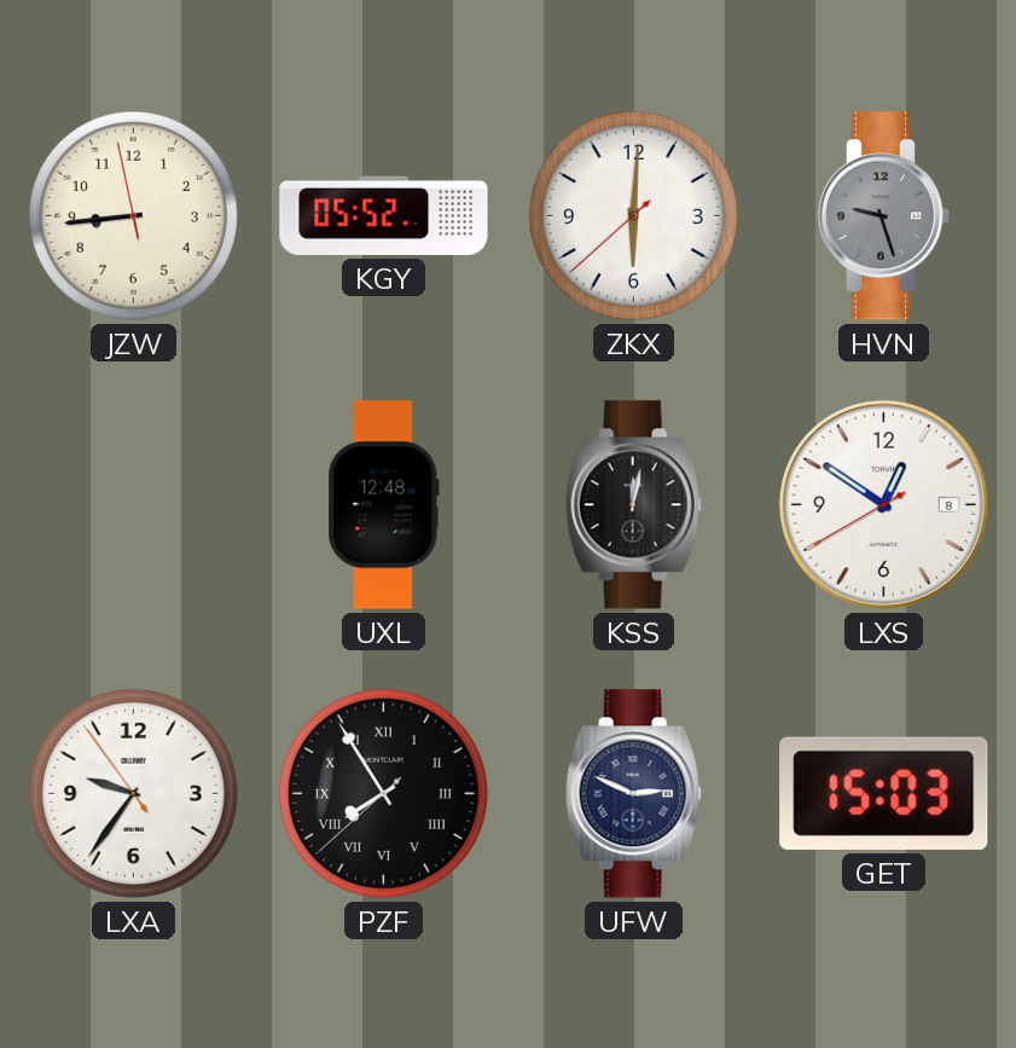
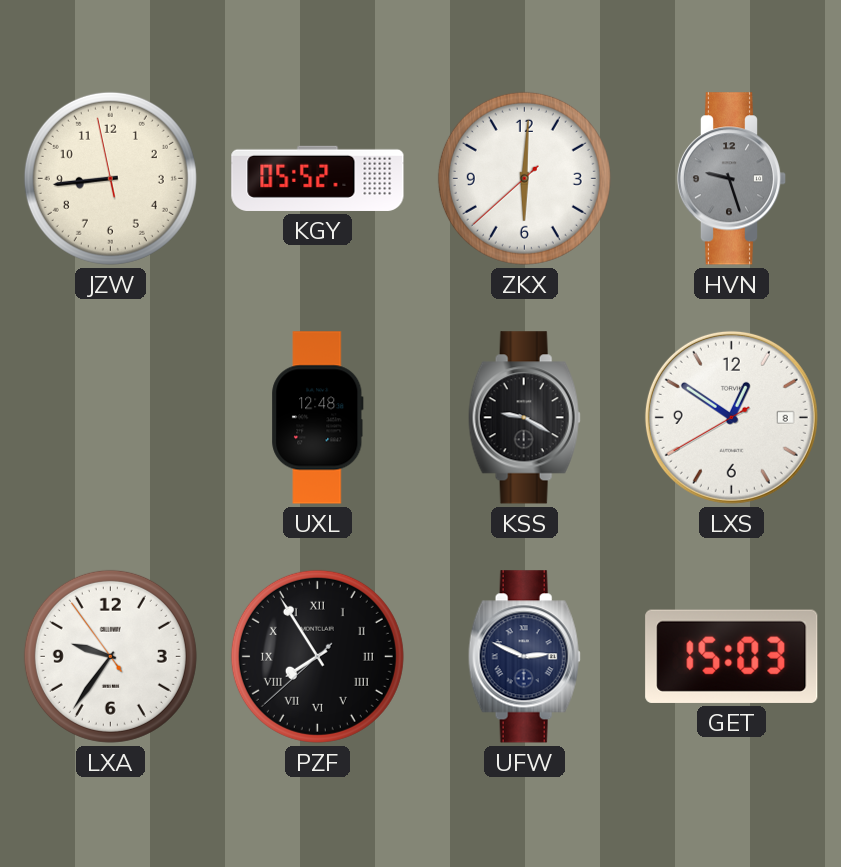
KSS: 12:02 -> 9:20 (524, 418)
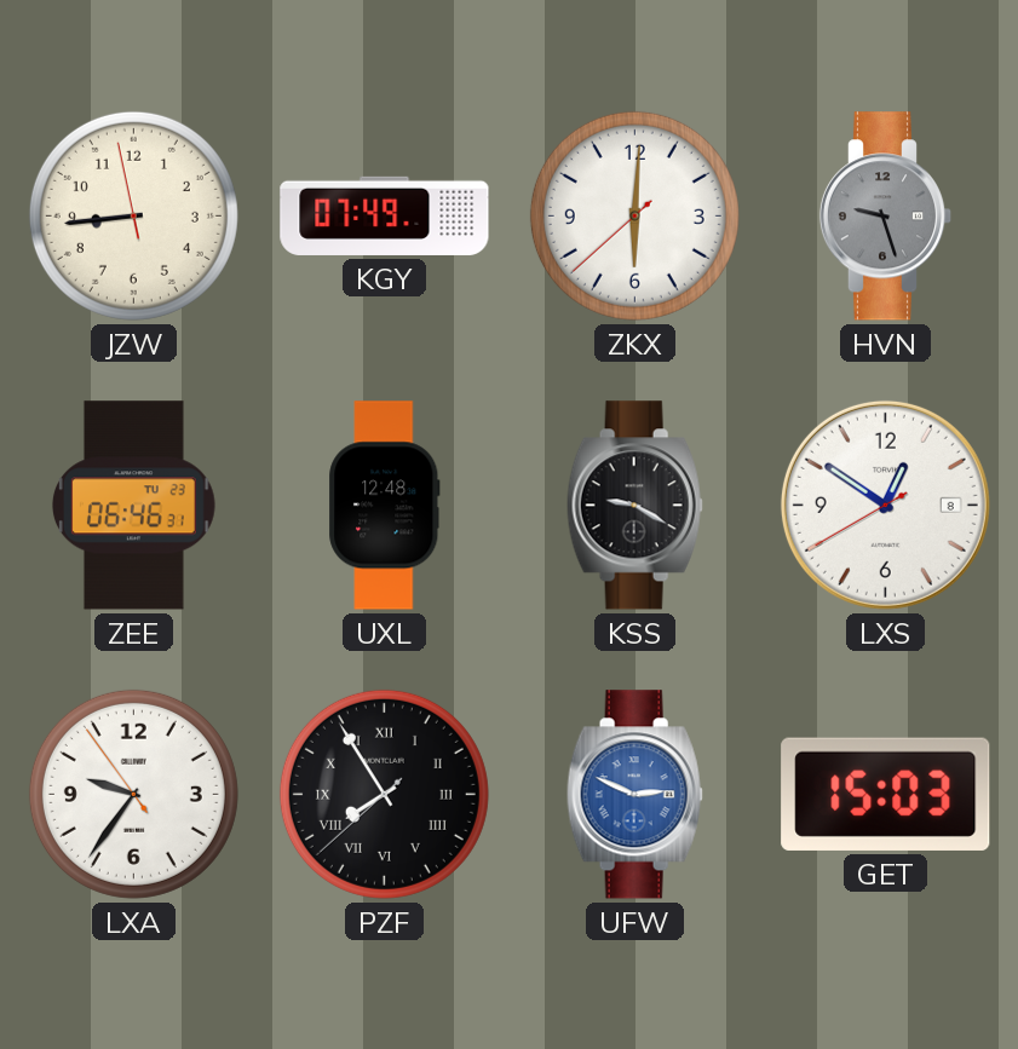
KGY: 05:52 -> 07:49 (385, 215)
ZEE: none -> 06:46 (134, 506)
UFW dial: navy -> blue (634, 795)
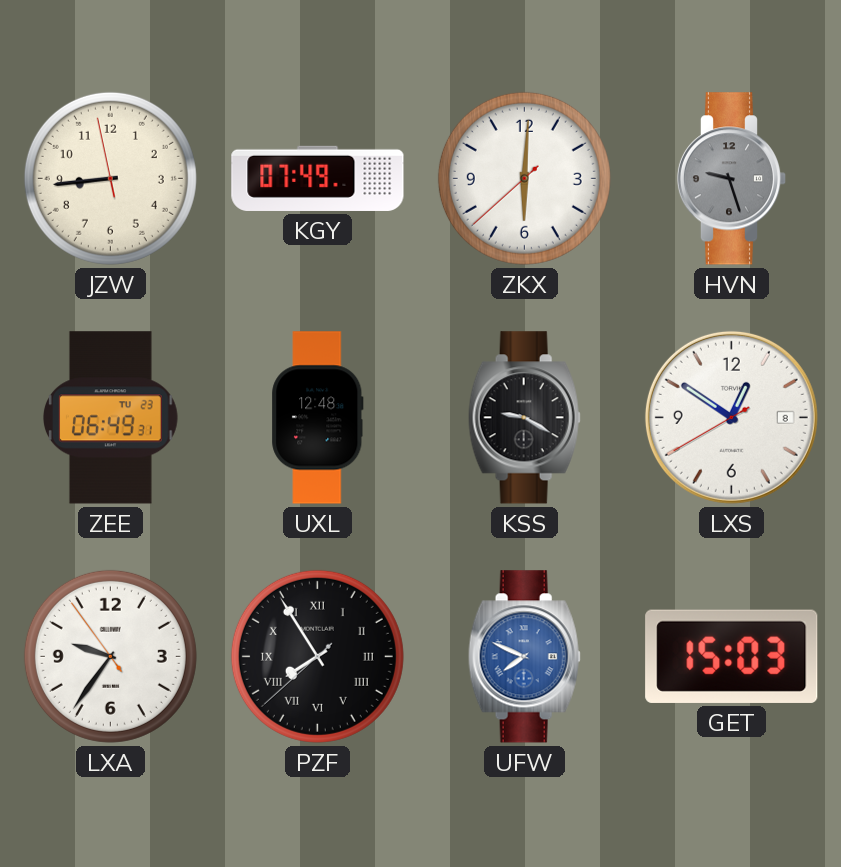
ZEE: 06:46 -> 06:49 (111, 418)
UFW: 2:49 -> 7:49 (524, 657)
